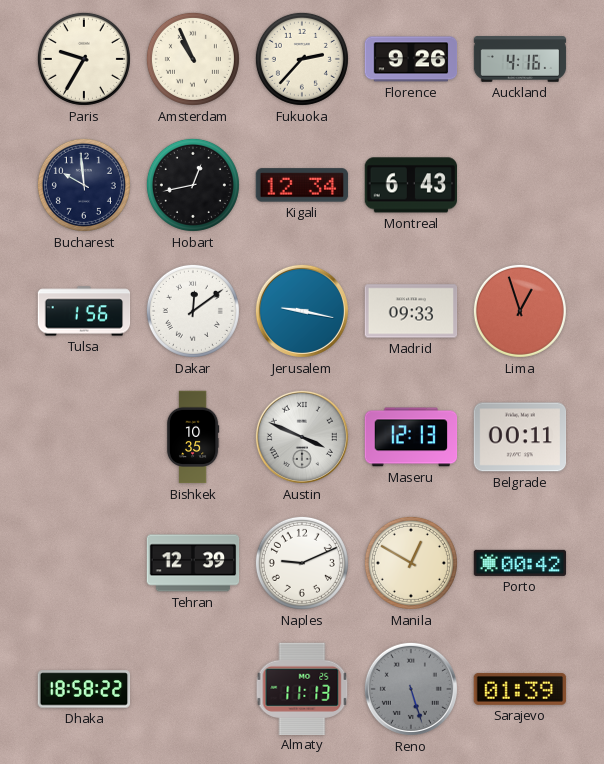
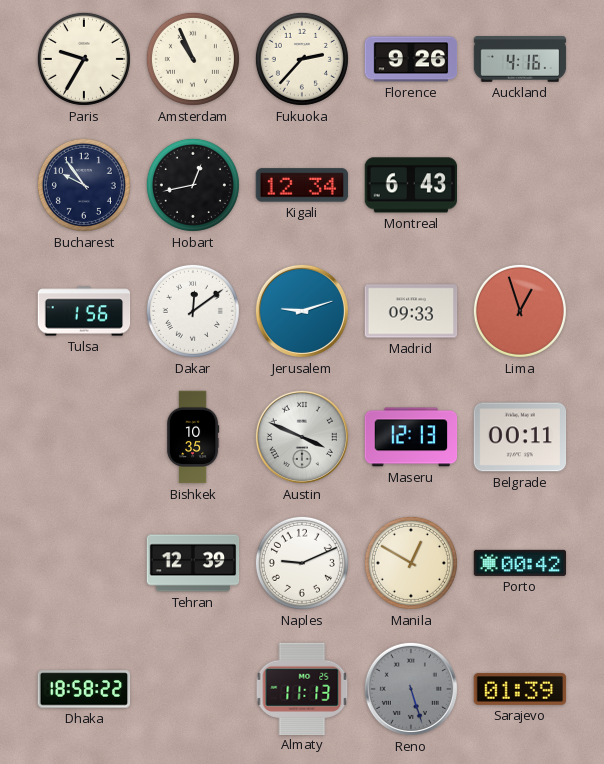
Bucharest: 9:59 -> 9:54 (84, 185)
Jerusalem: 9:17 -> 9:12 (302, 311)
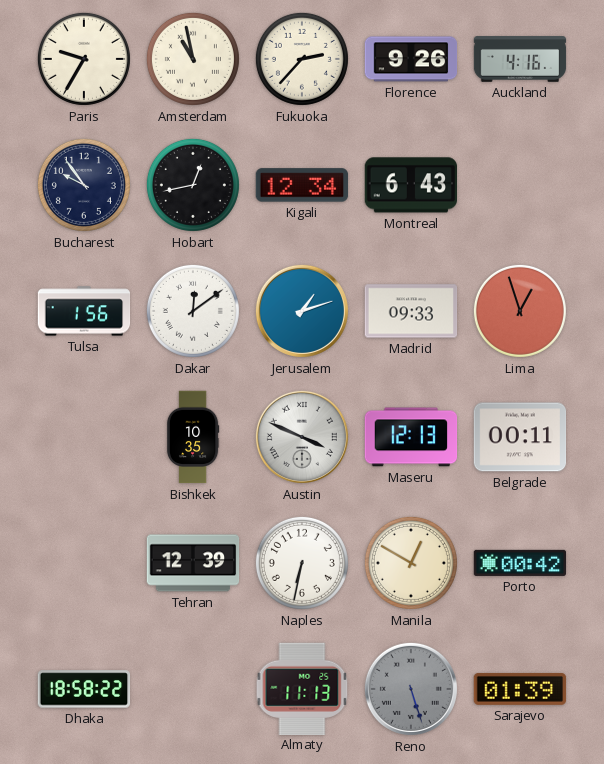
Amsterdam: 10:56 -> 10:58 (193, 59)
Jerusalem: 9:12 -> 1:12 (302, 311)
Naples: 9:11 -> 6:32 (302, 563)
